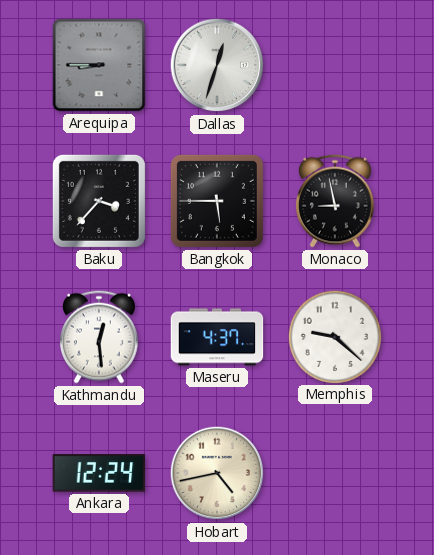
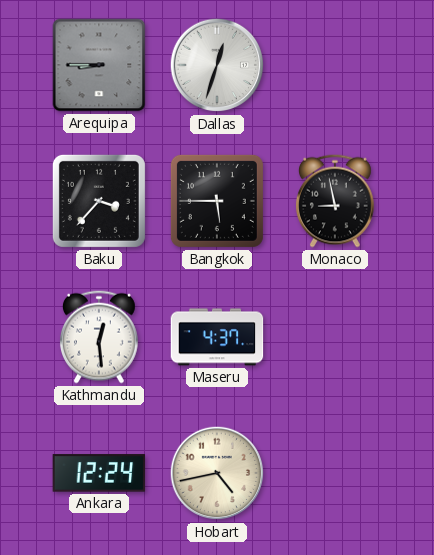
Memphis: 9:22 -> none (334, 336)
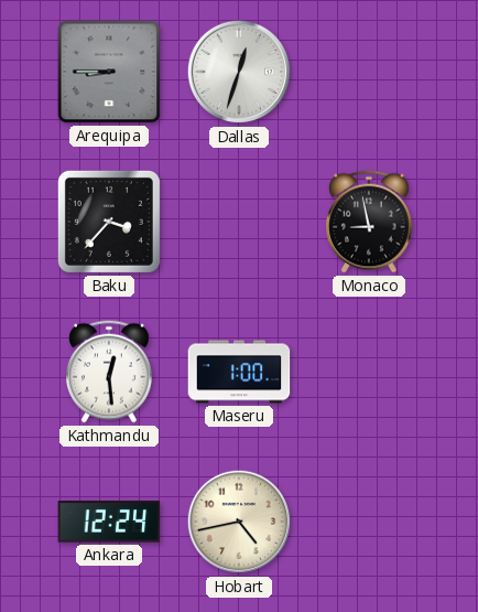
Bangkok: 5:45 -> none (217, 201)
Maseru: 4:37 -> 1:00 (239, 372)
